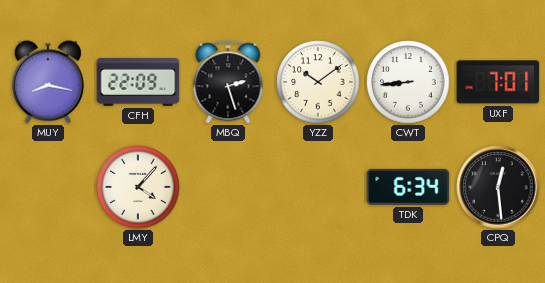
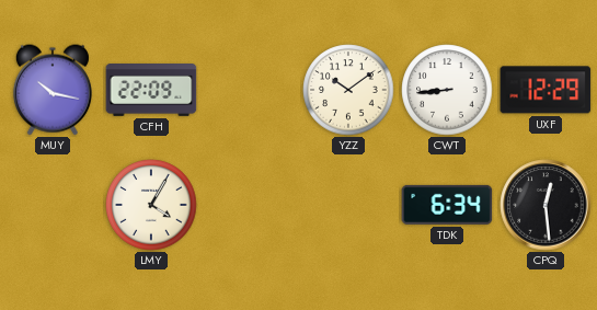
MUY: 8:17 -> 10:17 (53, 90)
MBQ: 2:27 -> none (228, 82)
UXF: 7:01 -> 12:29 (546, 90)
LMY: 4:07 -> 4:05 (151, 205)
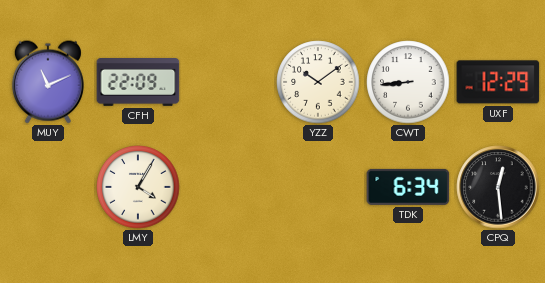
MUY: 10:17 -> 11:11 (48, 82)
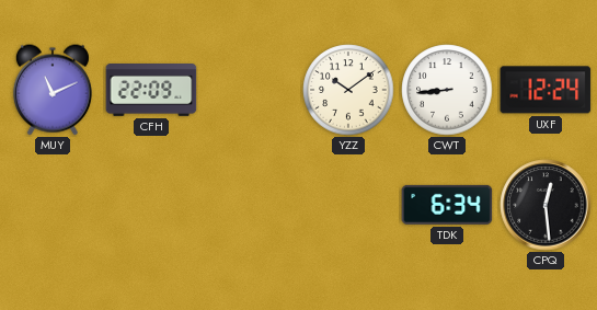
UXF: 12:29 -> 12:24 (546, 90)
LMY: 4:05 -> none (138, 187)
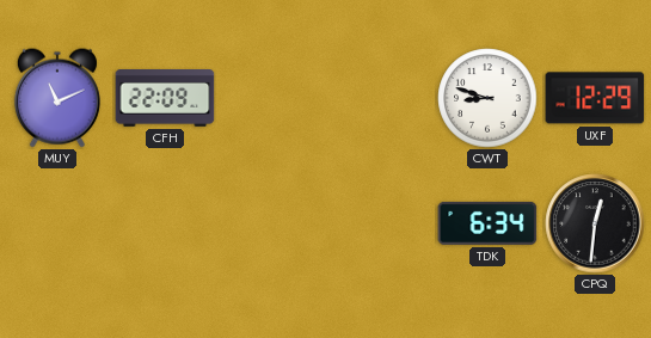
YZZ: 10:09 -> none (348, 90)
CWT: 8:44 -> 8:48 (487, 98)
UXF: 12:24 -> 12:29 (595, 98)
CPQ: 12:29 -> 12:31 (595, 223)
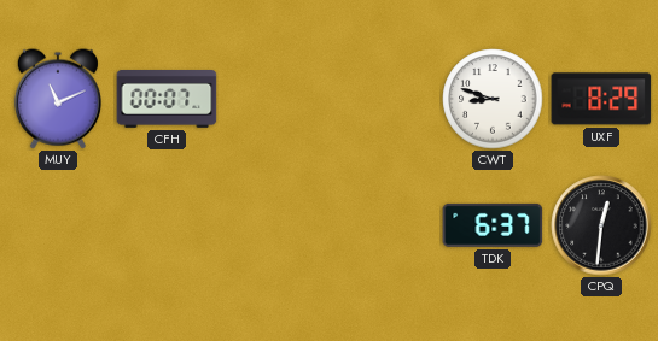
CFH: 22:09 -> 00:07 (167, 100)
UXF: 12:29 -> 8:29 (601, 99)
TDK: 6:34 -> 6:37 (493, 225)
